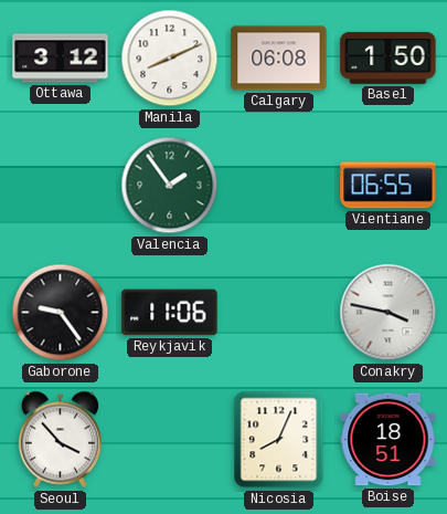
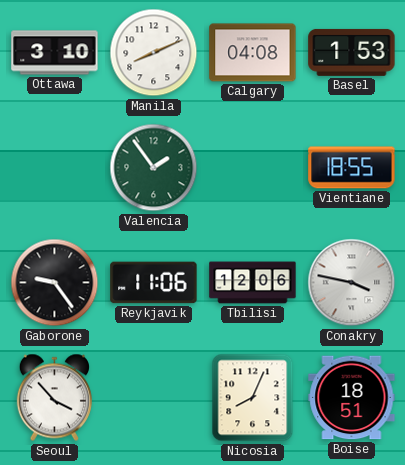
Ottawa: 3:12 -> 3:10 (55, 53)
Calgary: 06:08 -> 04:08 (253, 53)
Basel: 1:50 -> 1:53 (352, 52)
Vientiane: 06:55 -> 18:55 (352, 168)
Tbilisi: none -> 12:06 (253, 283)
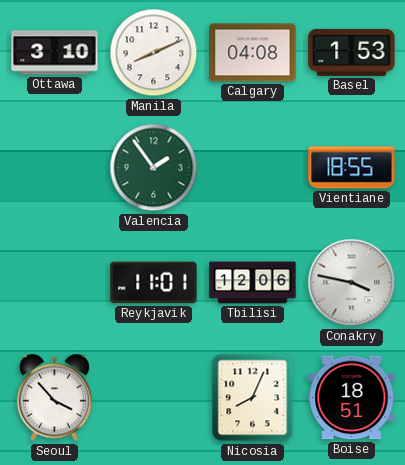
Gaborone: 9:24 -> none (55, 283)
Reykjavik: 11:06 -> 11:01 (154, 283)
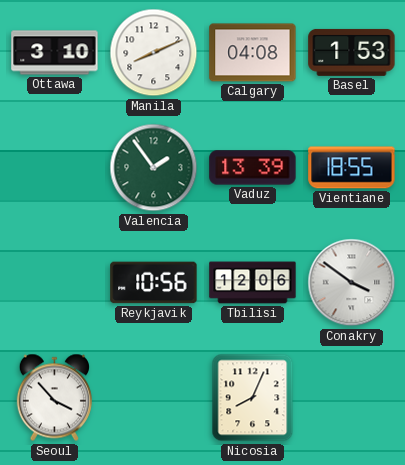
Vaduz: none -> 13:39 (253, 168)
Reykjavik: 11:01 -> 10:56 (154, 283)
Conakry: 3:47 -> 3:51 (352, 283)
Boise: 18:51 -> none (352, 398)
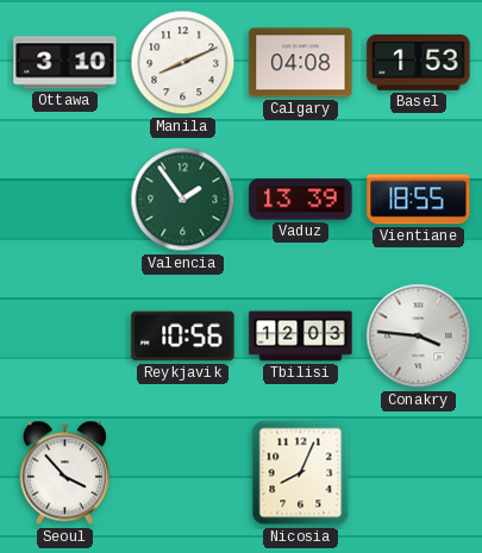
Tbilisi: 12:06 -> 12:03 (301, 337)
Conakry: 3:51 -> 3:46 (419, 337)
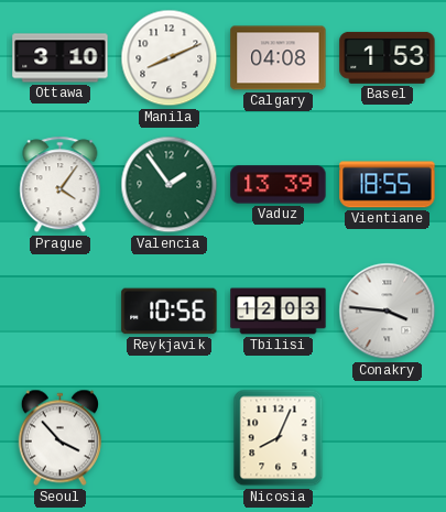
Prague: none -> 4:06 (61, 185)
